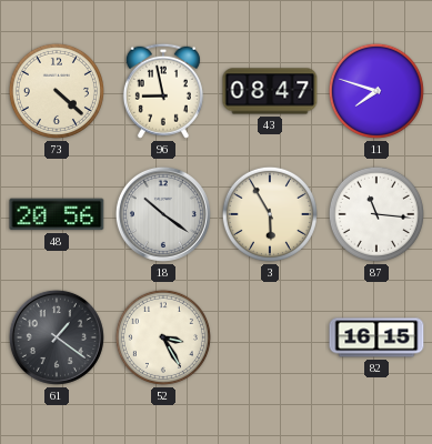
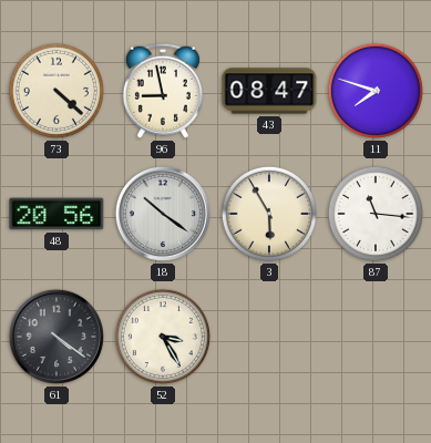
61: 1:21 -> 4:21 (57, 337)
82: 16:15 -> none (376, 337)
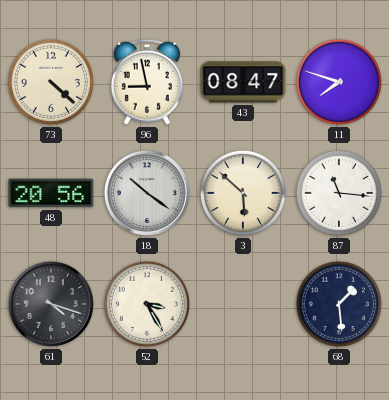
3: 5:55 -> 5:52 (243, 193)
61: 4:21 -> 4:18 (51, 304)
68: none -> 1:29 (339, 304)
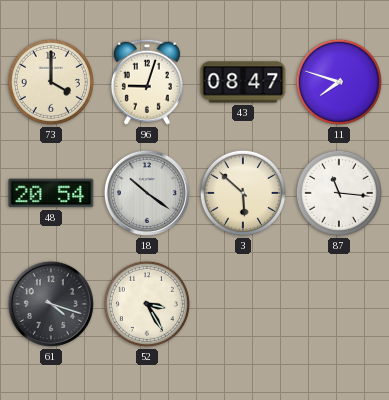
73: 4:22 -> 4:00 (51, 82)
96: 8:58 -> 9:03 (147, 82)
48: 20:56 -> 20:54 (51, 193)
68: 1:29 -> none (339, 304)
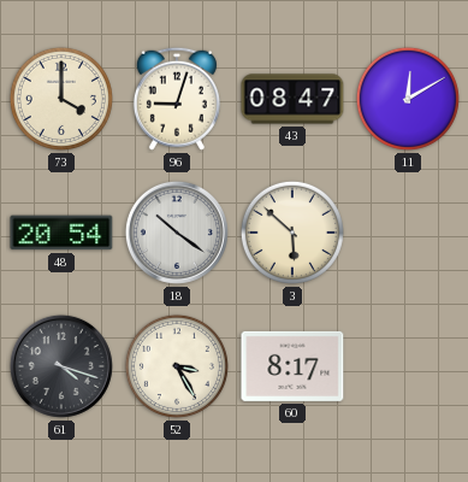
11: 7:48 -> 12:10 (408, 99)
87: 11:16 -> none (339, 193)
60: none -> 8:17 (292, 366)
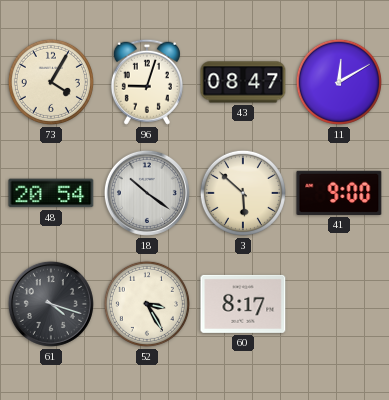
73: 4:00 -> 4:05 (51, 82)
41: none -> 9:00 (339, 193)
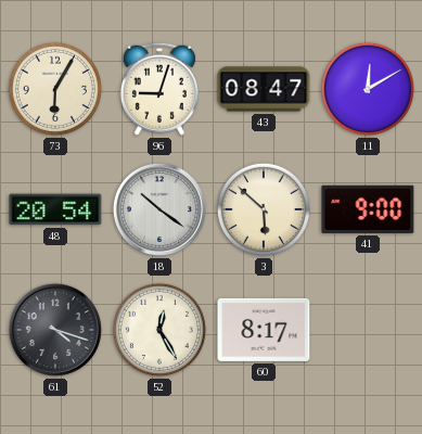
73: 4:05 -> 6:05 (55, 89)
52: 3:25 -> 12:25 (159, 330)
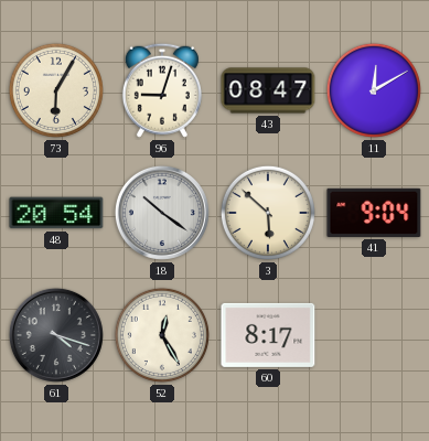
41: 9:00 -> 9:04 (374, 213)
